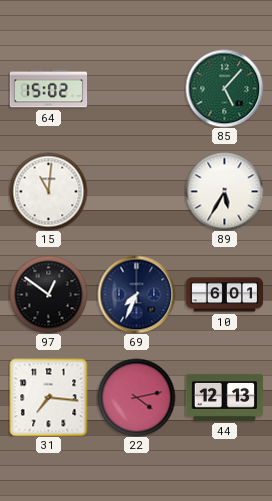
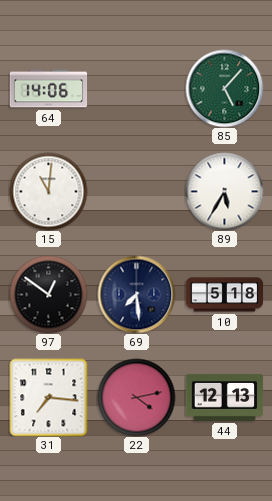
64: 15:02 -> 14:06 (48, 89)
69: 7:34 -> 7:29 (136, 294)
10: 6:01 -> 5:18 (224, 295)
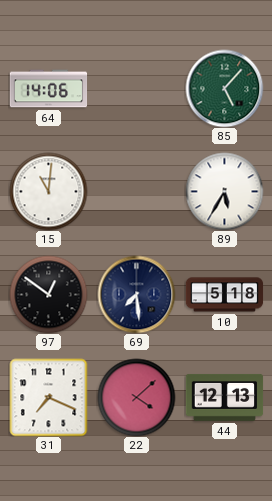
31: 7:16 -> 7:19 (48, 397)
22: 4:13 -> 4:08 (136, 397)
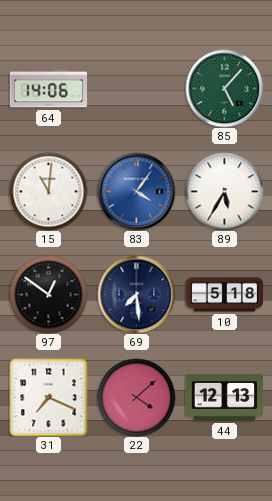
83: none -> 4:06 (136, 191)
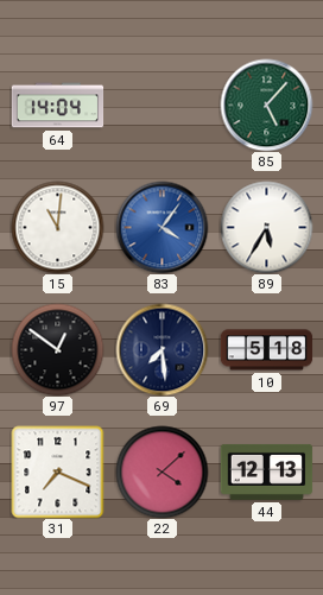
64: 14:06 -> 14:04 (57, 106)
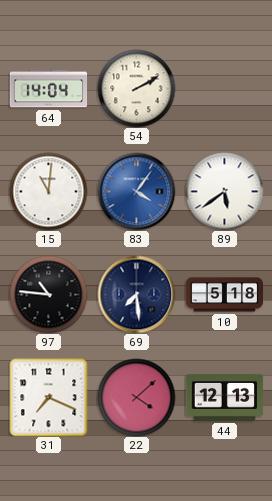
54: none -> 2:10 (136, 88)
85: 5:07 -> none (266, 105)
89: 5:35 -> 5:39 (224, 191)
97: 12:51 -> 10:46 (48, 294)
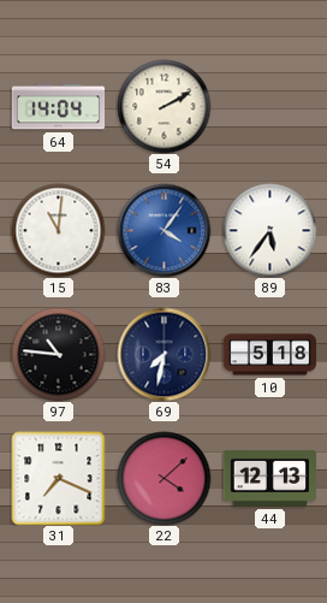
89: 5:39 -> 5:36 (269, 230)
69: 7:29 -> 7:32 (163, 354)
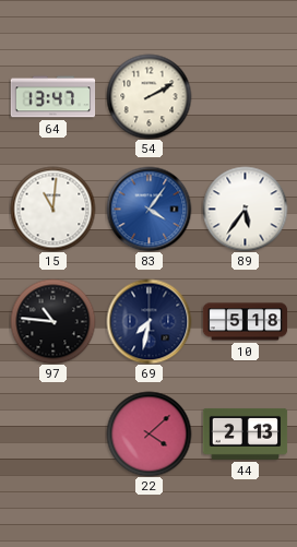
64: 14:04 -> 13:47 (52, 97)
31: 7:19 -> none (58, 478)
44: 12:13 -> 2:13 (245, 433)
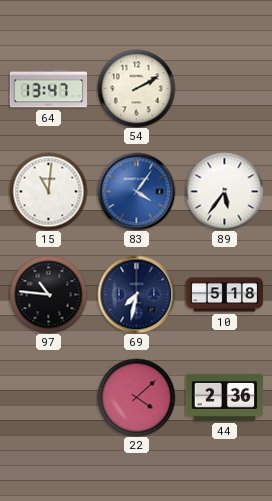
44: 2:13 -> 2:36 (224, 397)
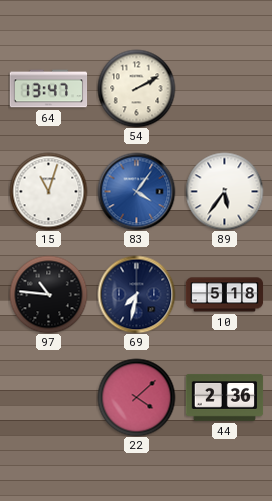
15: 11:01 -> 11:03 (48, 191)
